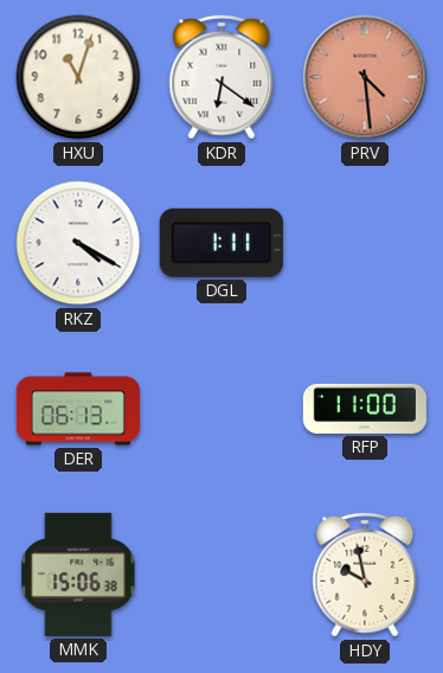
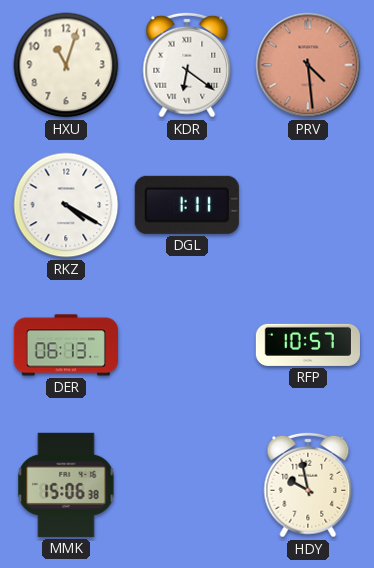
RFP: 11:00 -> 10:57 (308, 345)
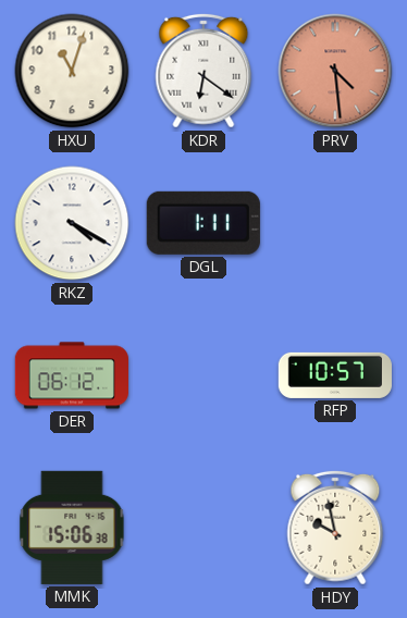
DER: 06:13 -> 06:12 (72, 375)
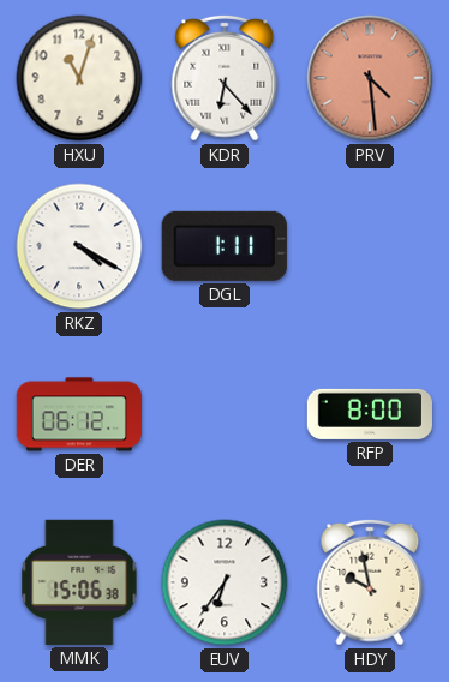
KDR: 6:21 -> 6:23 (224, 78)
RFP: 10:57 -> 8:00 (370, 414)
EUV: none -> 6:36 (224, 582)
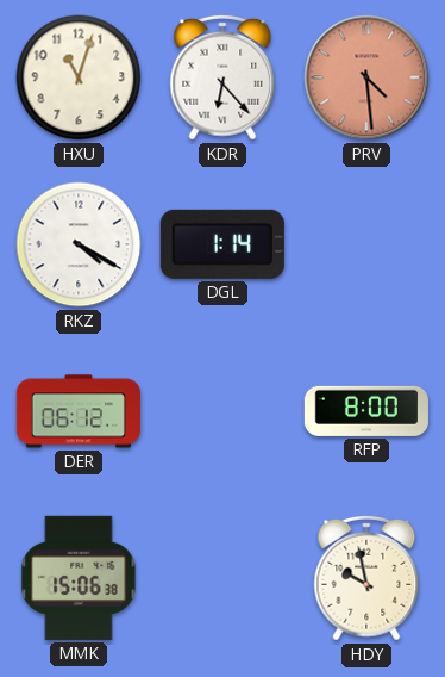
DGL: 1:11 -> 1:14 (223, 244)
EUV: 6:36 -> none (224, 582)
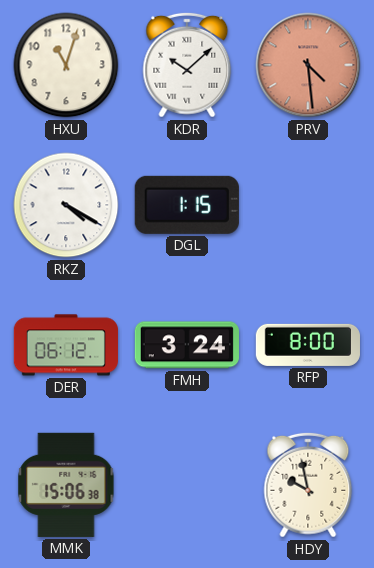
KDR: 6:23 -> 10:08 (187, 65)
DGL: 1:14 -> 1:15 (187, 205)
FMH: none -> 3:24 (187, 345)
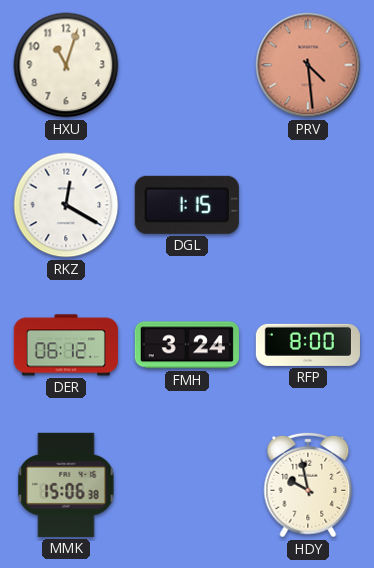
KDR: 10:08 -> none (187, 65)
RKZ: 4:20 -> 12:20 (66, 205)
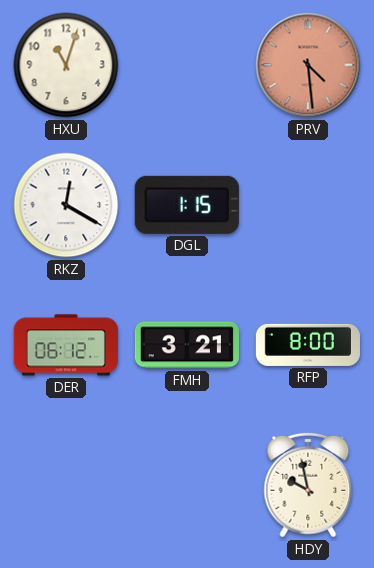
FMH: 3:24 -> 3:21 (187, 345)
MMK: 15:06 -> none (66, 485)
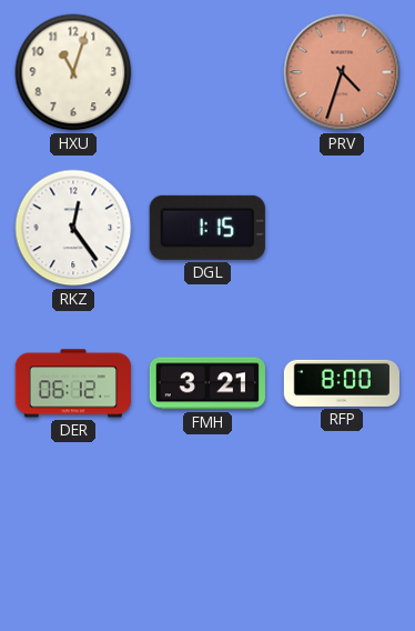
PRV: 4:29 -> 4:33 (342, 72)
RKZ: 12:20 -> 12:24 (73, 228)
HDY: 9:58 -> none (308, 485)
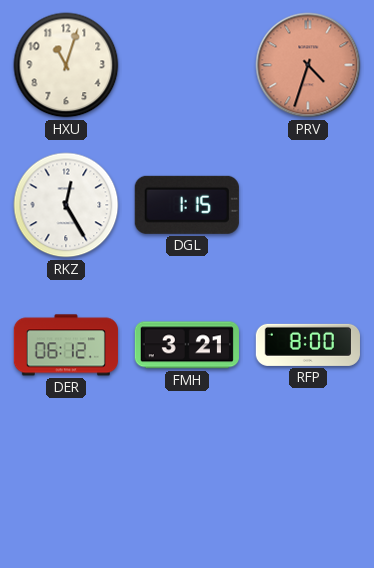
RKZ: 12:24 -> 12:25 (66, 205)
